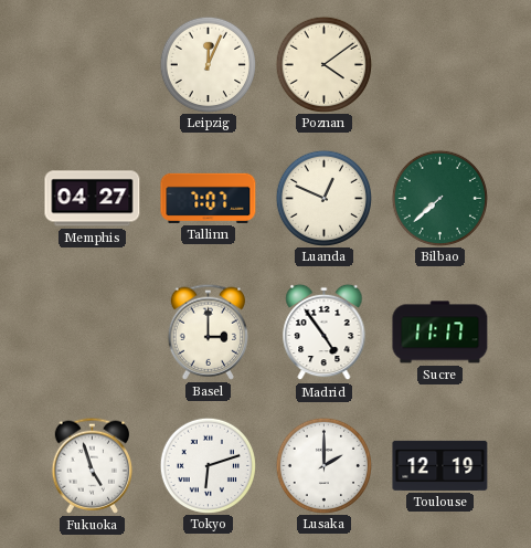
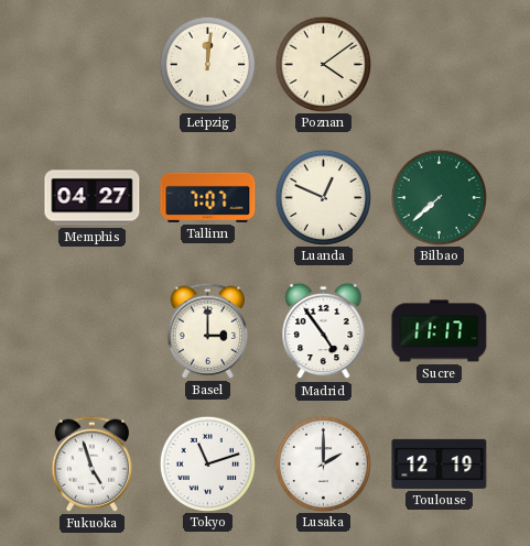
Leipzig: 12:04 -> 12:01 (207, 64)
Tokyo: 6:12 -> 11:12 (207, 463)
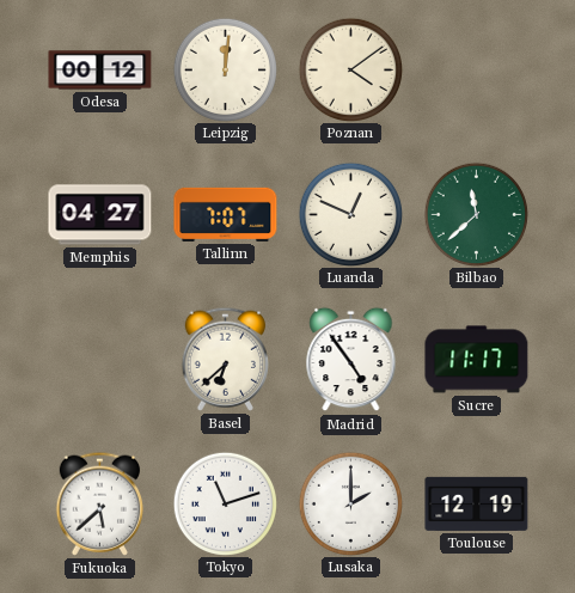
Odesa: none -> 00:12 (100, 71)
Bilbao: 7:38 -> 11:38 (476, 214)
Basel: 3:00 -> 6:38 (225, 359)
Fukuoka: 4:57 -> 5:38 (99, 503)
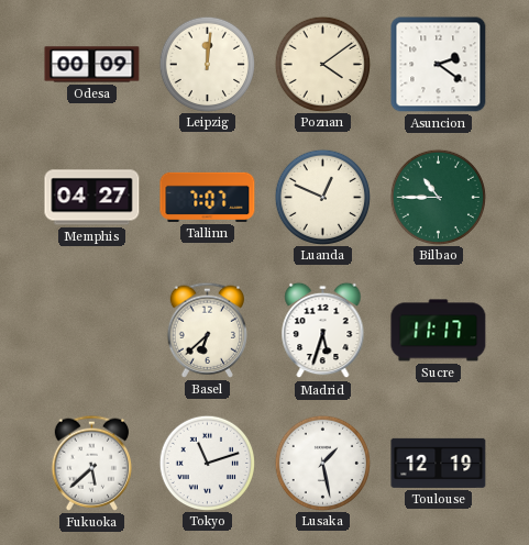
Odesa: 00:12 -> 00:09 (92, 65)
Asuncion: none -> 2:21 (439, 65)
Bilbao: 11:38 -> 10:45 (438, 197)
Madrid: 4:54 -> 5:33 (323, 331)
Lusaka: 2:00 -> 1:28 (322, 463)
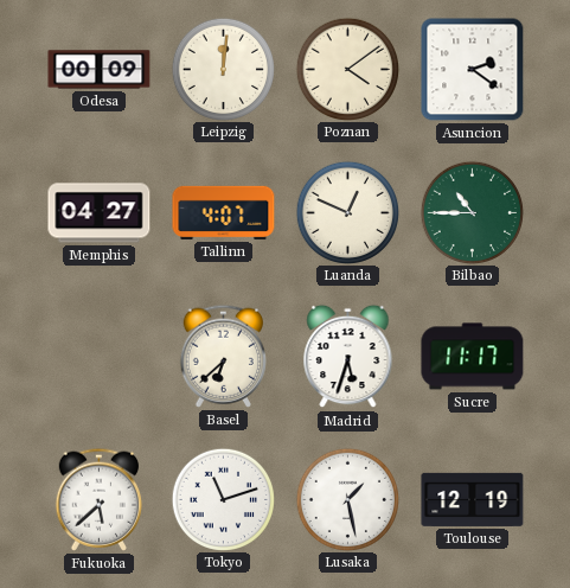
Tallinn: 7:07 -> 4:07 (224, 212)
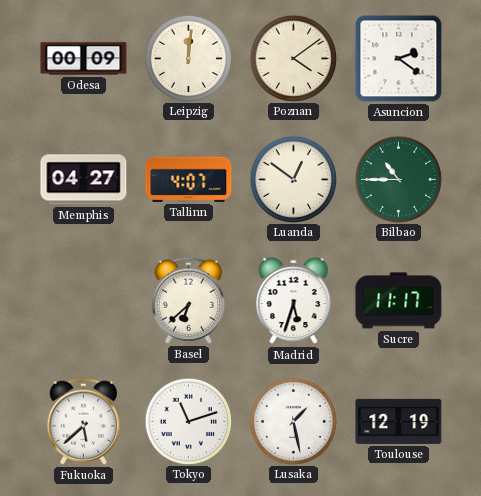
Luanda: 12:49 -> 12:51 (293, 179)
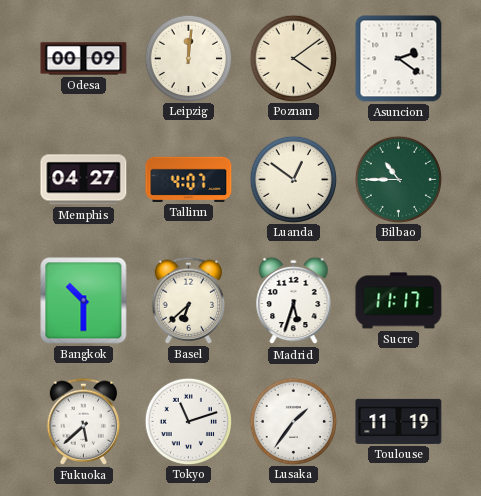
Bangkok: none -> 10:30 (84, 301)
Lusaka: 1:28 -> 1:36 (293, 421)
Toulouse: 12:19 -> 11:19 (399, 421)
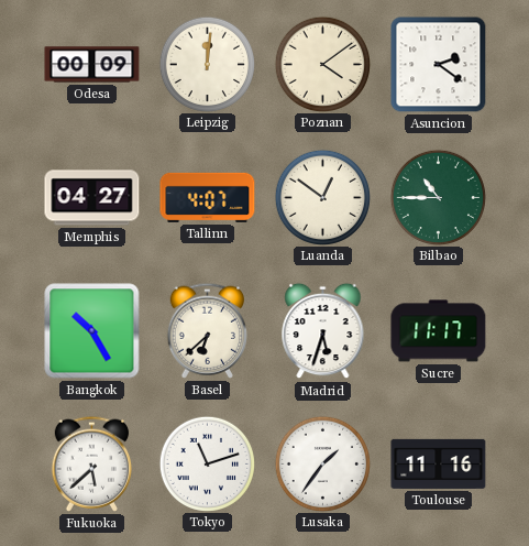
Bangkok: 10:30 -> 10:25 (92, 331)
Toulouse: 11:19 -> 11:16 (439, 463)
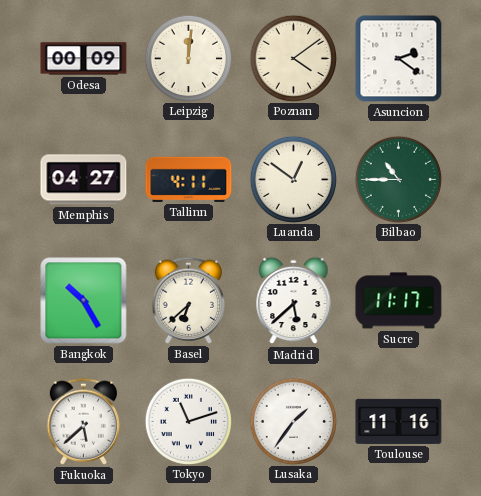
Tallinn: 4:07 -> 4:11 (189, 179)
Madrid: 5:33 -> 5:38 (294, 301)
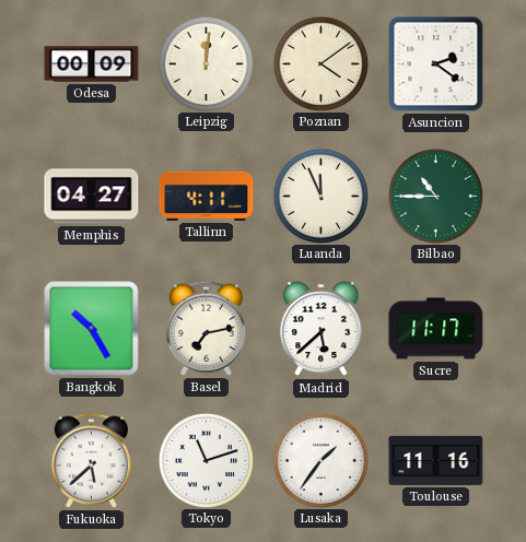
Luanda: 12:51 -> 11:56 (320, 196)
Basel: 6:38 -> 7:13 (206, 328)
